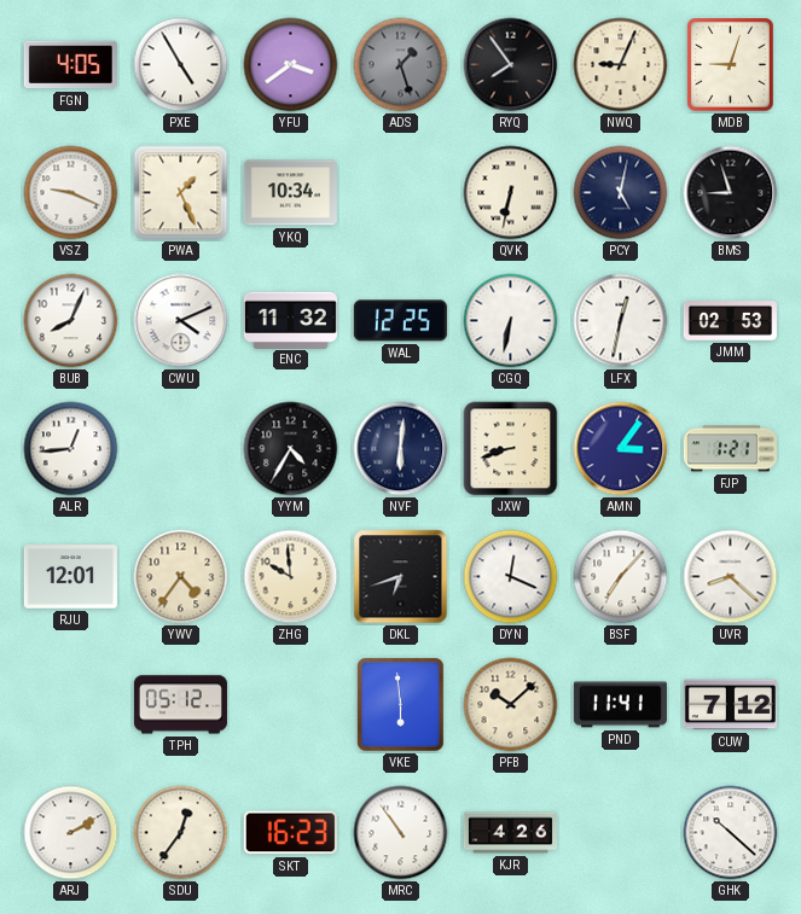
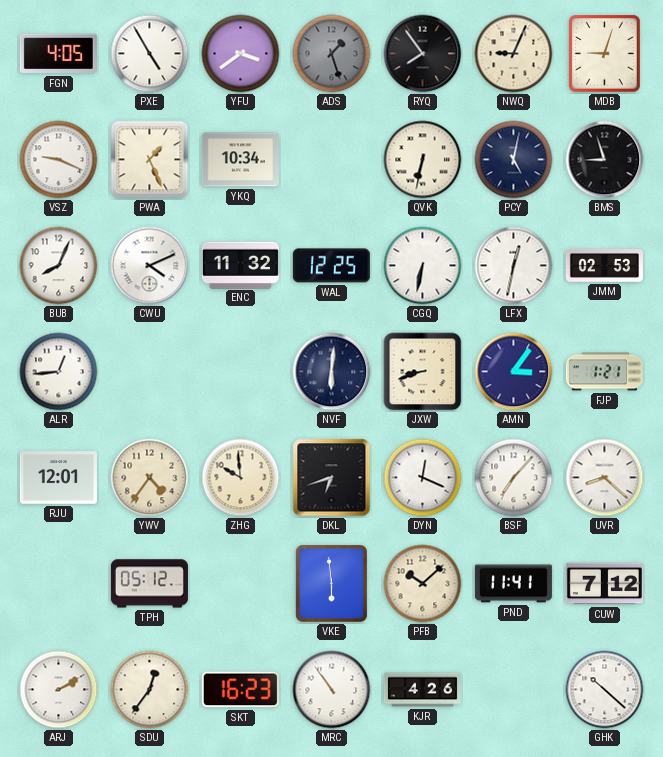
YYM: 4:35 -> none (291, 449)
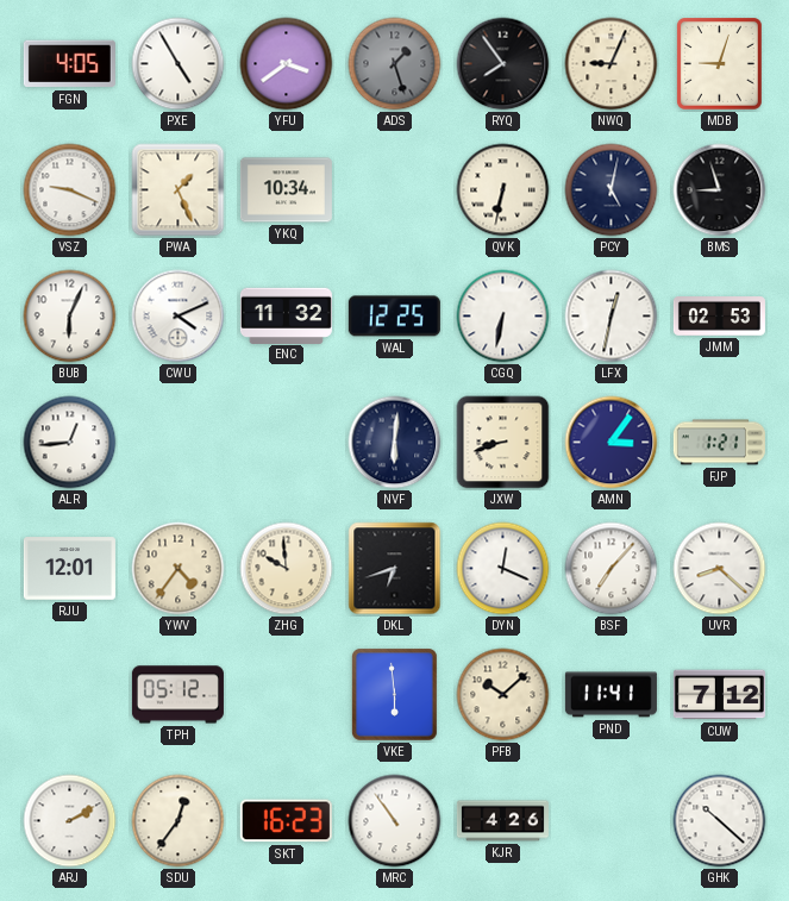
BUB: 8:04 -> 6:04 (70, 317)
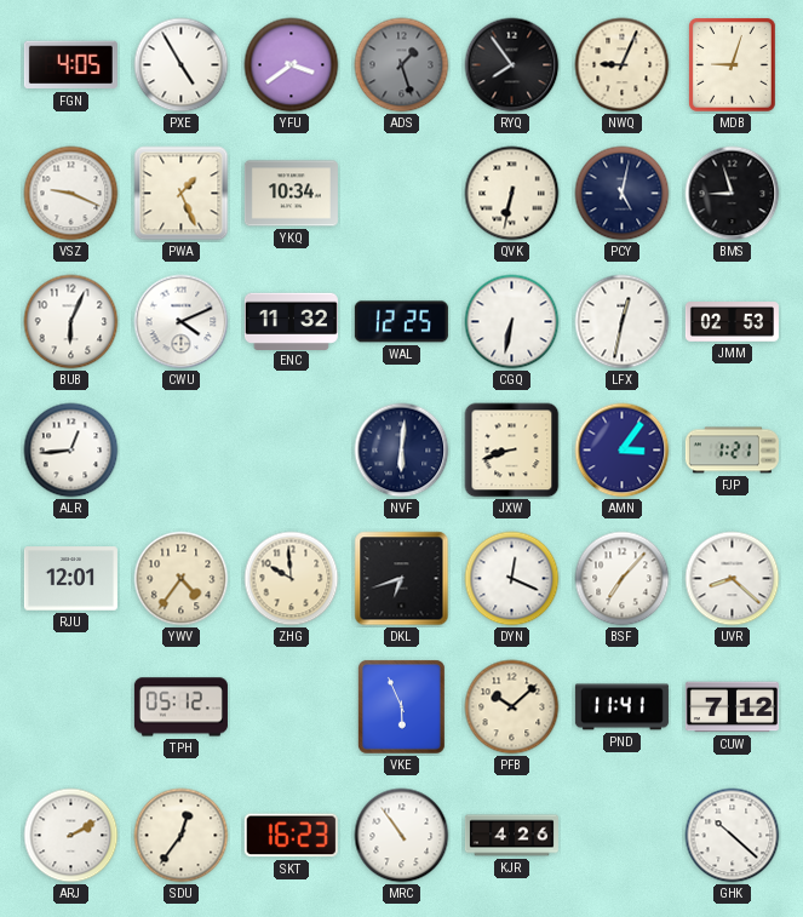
VKE: 5:59 -> 5:56 (402, 707)
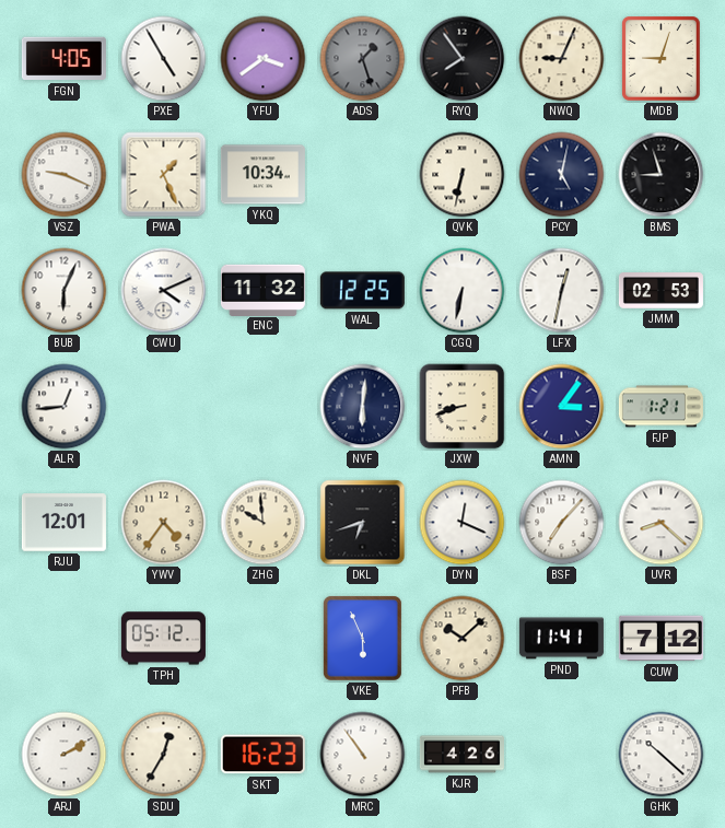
SDU: 12:36 -> 12:35 (164, 755)
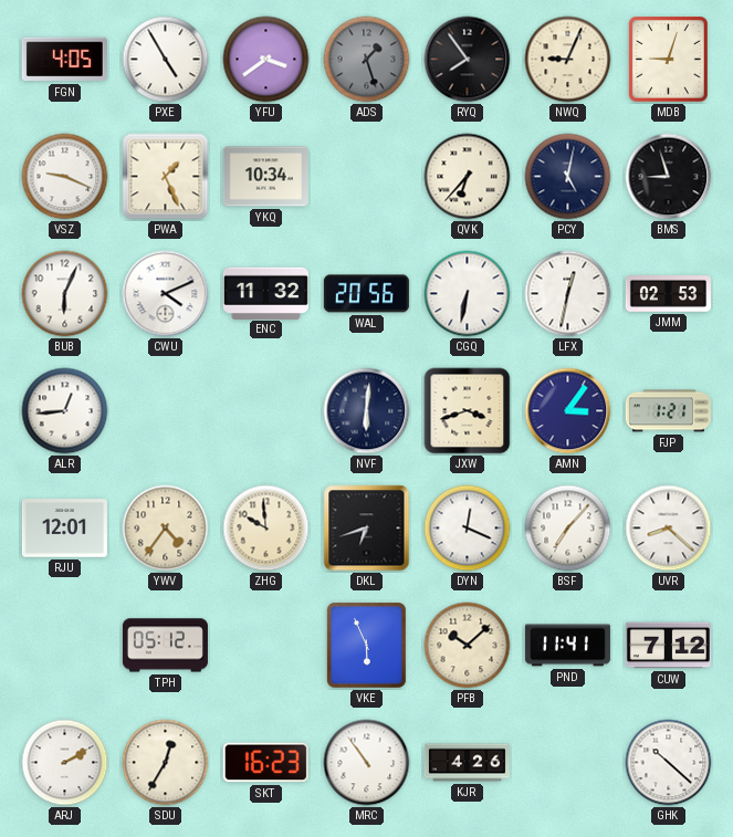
QVK: 6:32 -> 6:37 (468, 177)
WAL: 12:25 -> 20:56 (366, 294)
JXW: 8:42 -> 3:42 (468, 411)
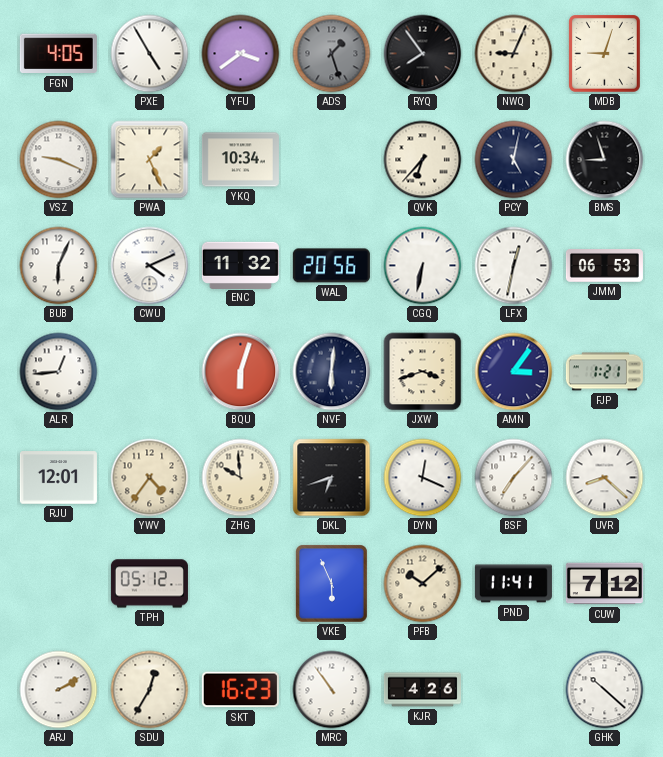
JMM: 02:53 -> 06:53 (604, 266)
BQU: none -> 6:03 (241, 372)
